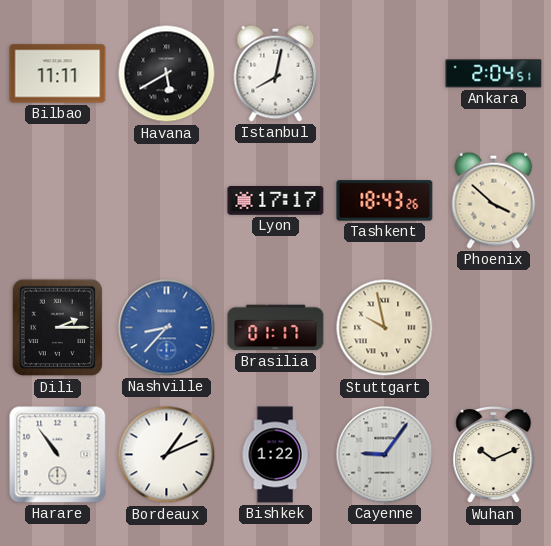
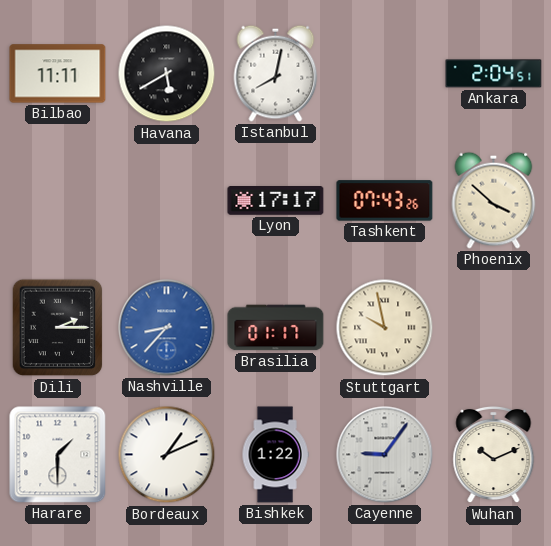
Tashkent: 18:43 -> 07:43 (385, 201)
Harare: 10:54 -> 1:30 (58, 455)
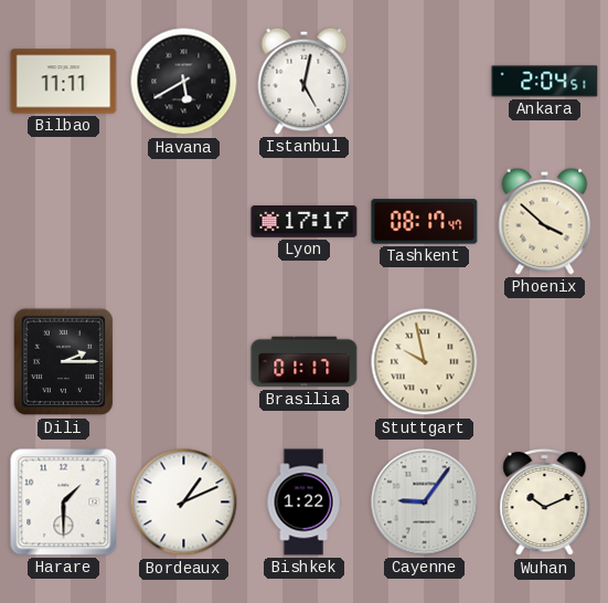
Istanbul: 8:02 -> 5:02 (305, 81)
Tashkent: 07:43 -> 08:17 (425, 222)
Nashville: 8:37 -> none (167, 328)
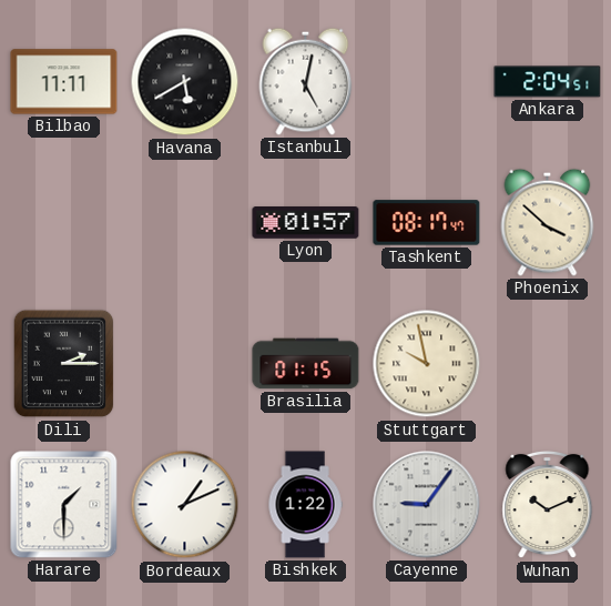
Lyon: 17:17 -> 01:57 (306, 223)
Brasilia: 01:17 -> 01:15 (306, 364)
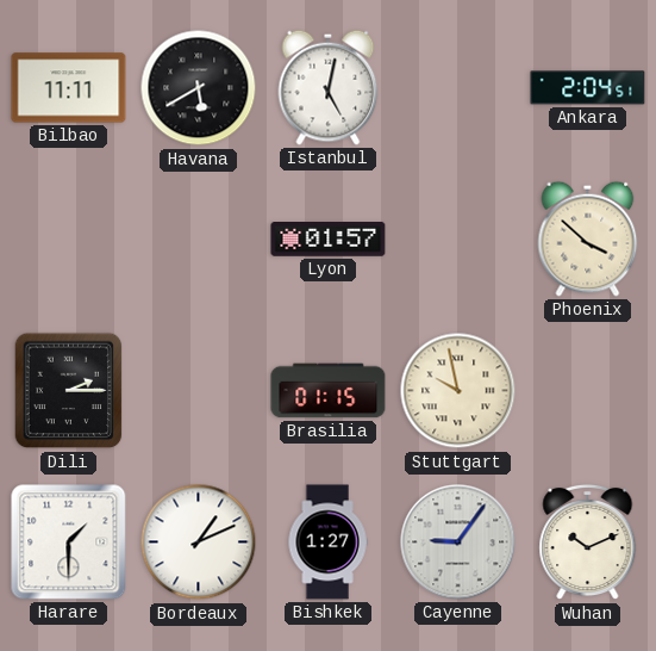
Tashkent: 08:17 -> none (427, 223)
Bishkek: 1:22 -> 1:27 (327, 542)
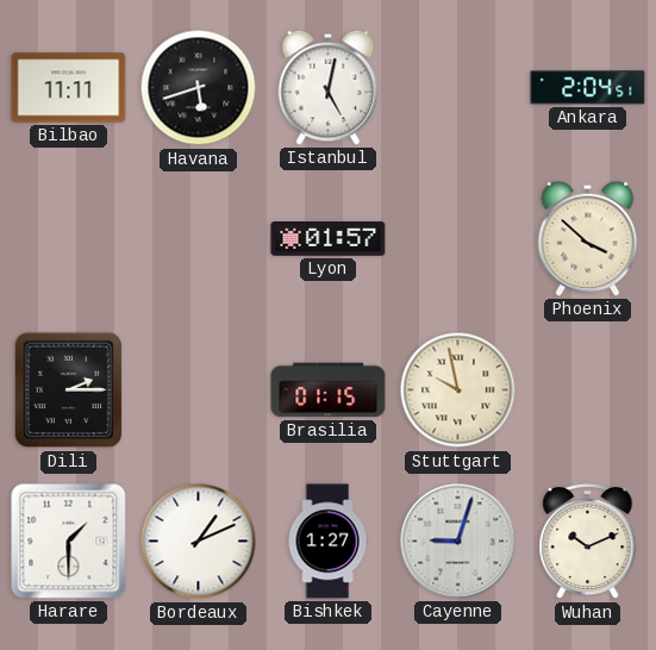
Havana: 5:40 -> 5:42 (199, 88)
Cayenne: 9:06 -> 9:03 (458, 542)
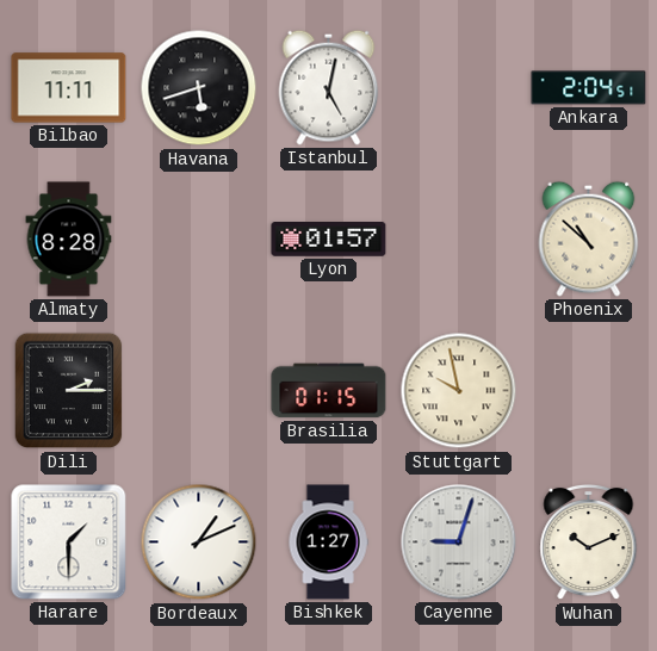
Almaty: none -> 8:28 (69, 240)
Phoenix: 3:52 -> 10:52 (589, 238)
